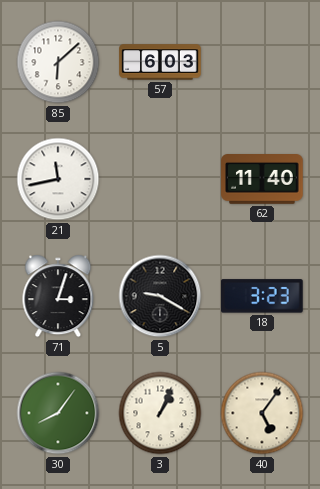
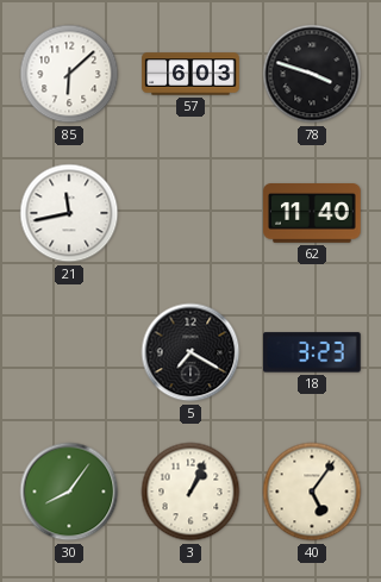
78: none -> 3:48 (312, 74)
71: 3:03 -> none (58, 296)
5: 9:20 -> 7:20 (190, 352)
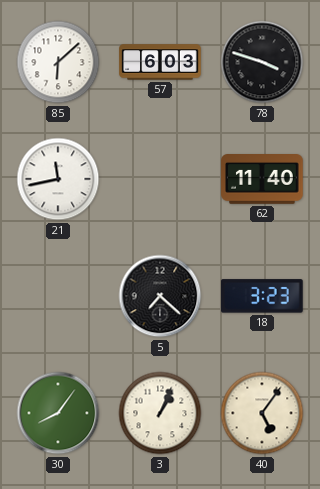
5: 7:20 -> 7:22 (160, 296)
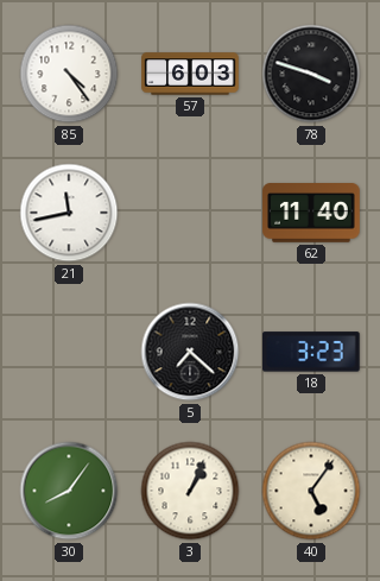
85: 6:08 -> 4:24 (69, 74)
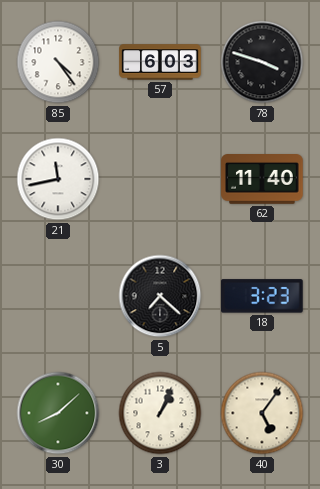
30: 8:06 -> 8:08 (58, 413)
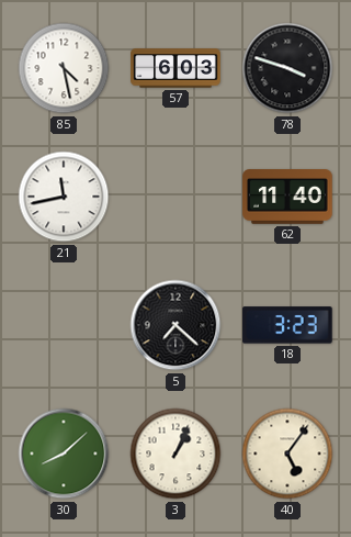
85: 4:24 -> 4:28 (64, 68)
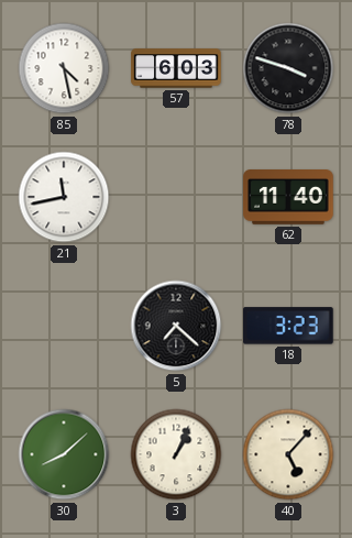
40: 5:06 -> 5:07 (288, 454)
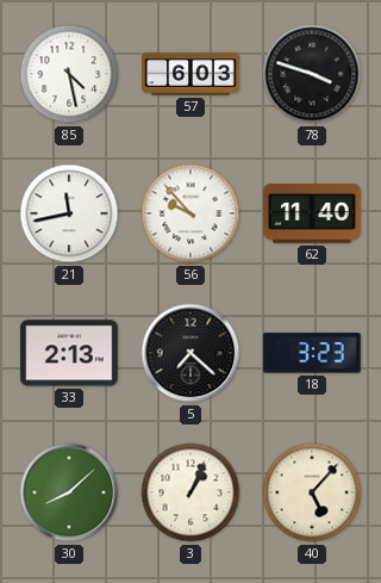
56: none -> 9:53 (190, 213)
33: none -> 2:13 (69, 353)
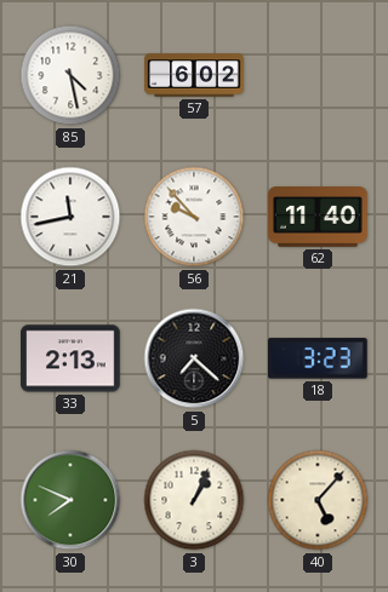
57: 6:03 -> 6:02 (194, 75)
78: 3:48 -> none (312, 74)
30: 8:08 -> 7:49 (70, 500)
